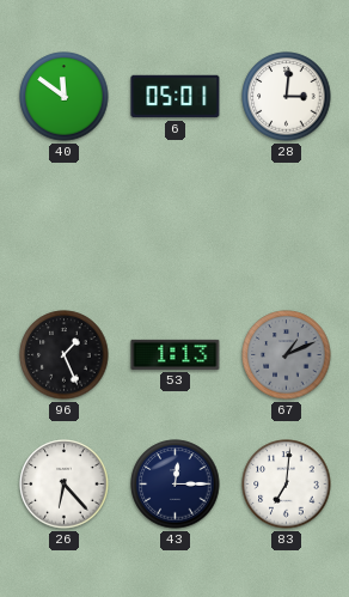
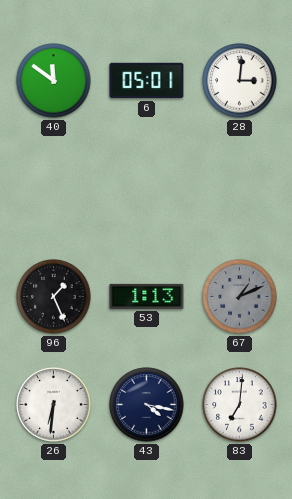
26: 6:23 -> 6:31 (54, 405)
43: 12:15 -> 4:17 (147, 405)
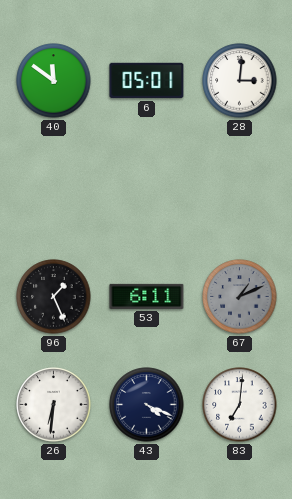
53: 1:13 -> 6:11 (147, 296)
43: 4:17 -> 4:19 (147, 405)
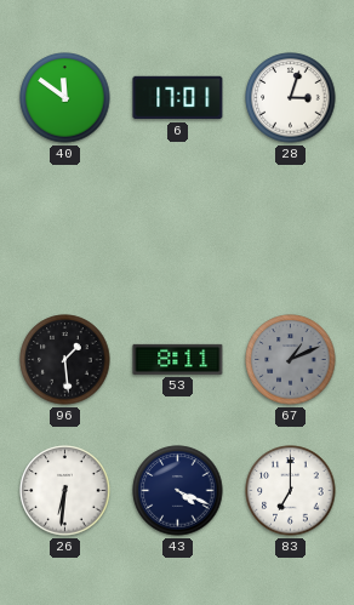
6: 05:01 -> 17:01 (178, 98)
28: 3:01 -> 3:03 (291, 98)
96: 1:26 -> 1:29 (65, 360)
53: 6:11 -> 8:11 (178, 359)
83: 7:01 -> 7:00 (291, 491)
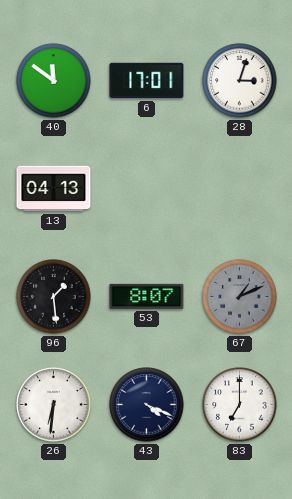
13: none -> 04:13 (54, 189)
53: 8:11 -> 8:07 (147, 296)
